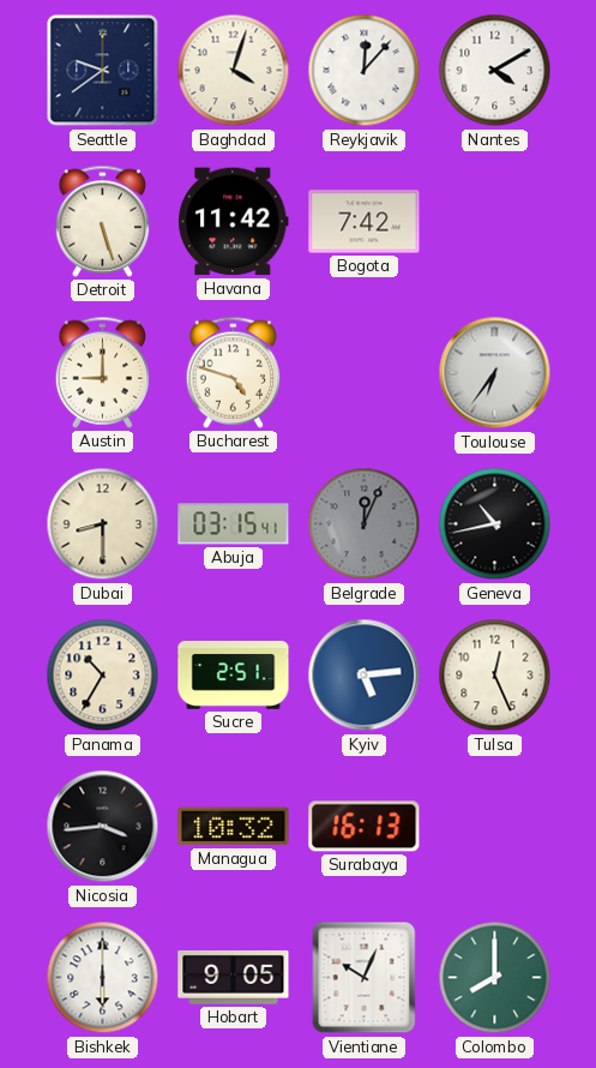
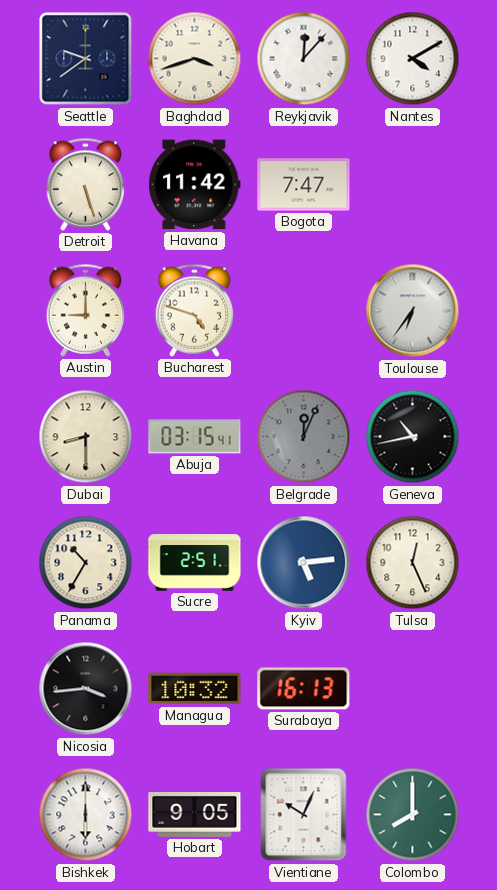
Baghdad: 4:03 -> 3:42 (195, 59)
Bogota: 7:42 -> 7:47 (304, 185)
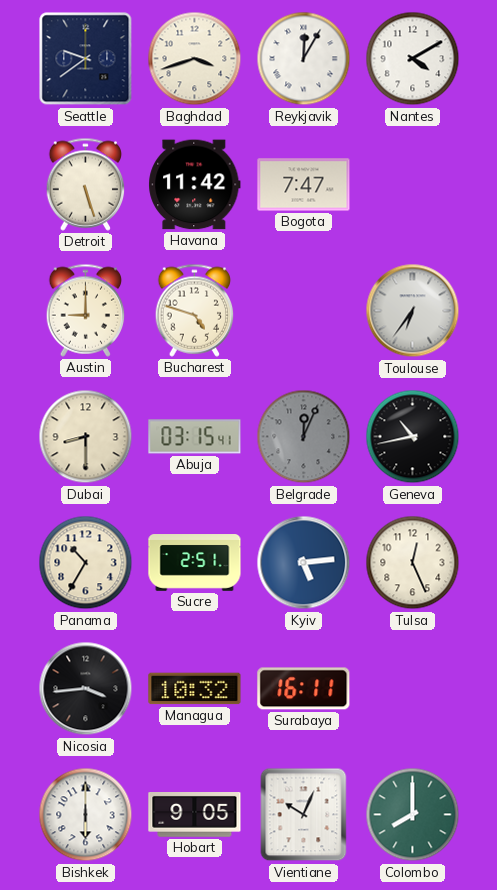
Reykjavik: 12:07 -> 12:05 (304, 59)
Surabaya: 16:13 -> 16:11 (304, 689)
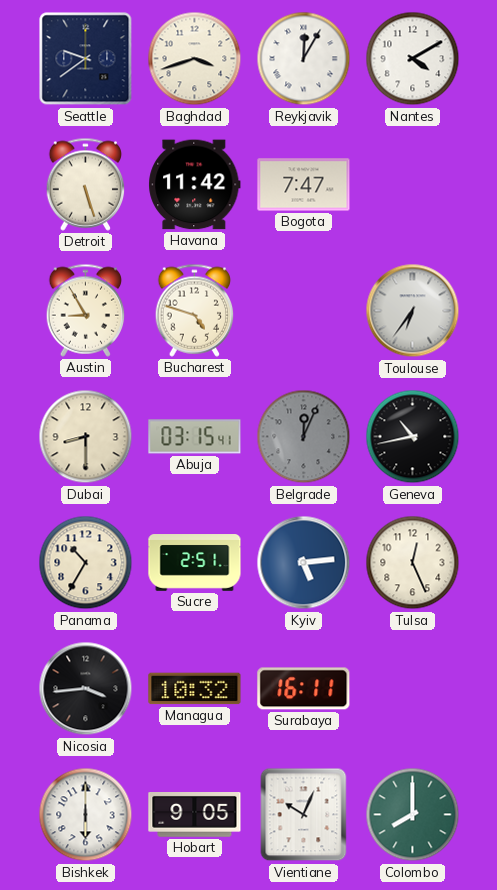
Austin: 9:00 -> 8:55 (86, 310)
